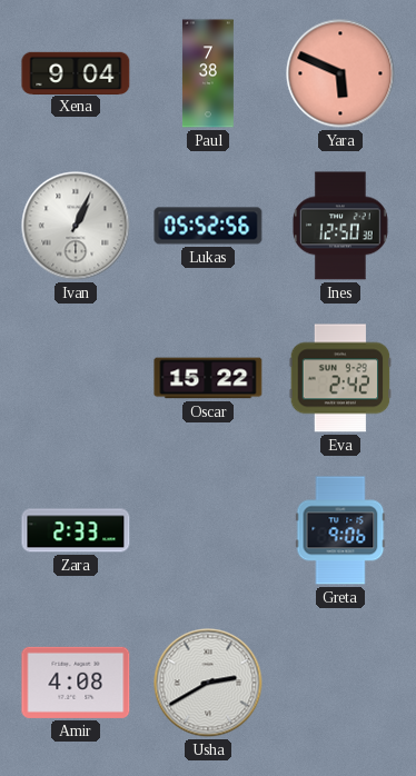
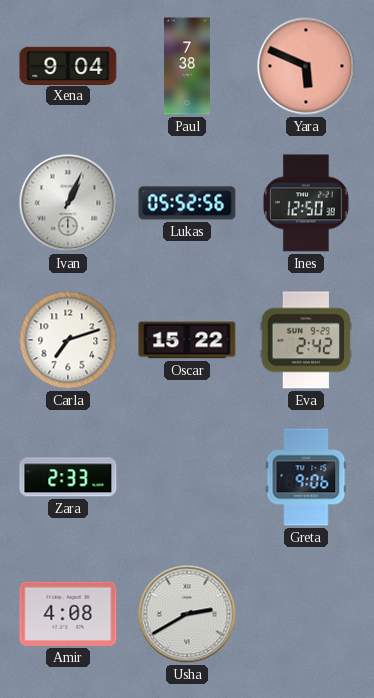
Carla: none -> 7:12 (68, 340)
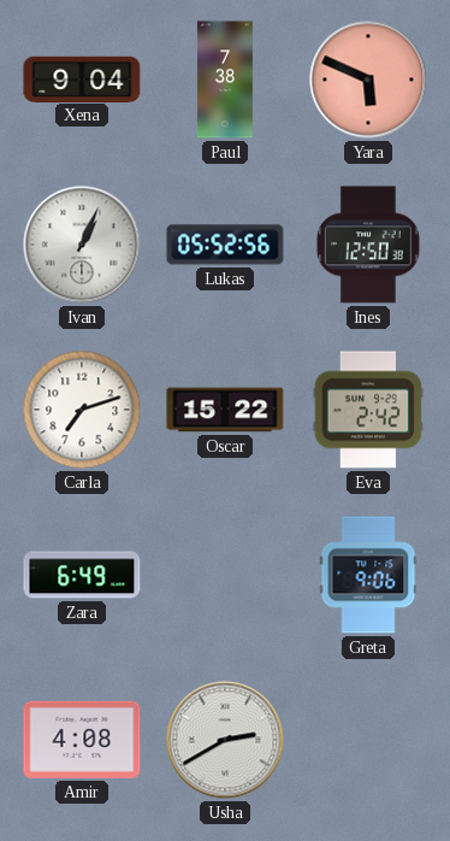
Zara: 2:33 -> 6:49 (82, 575)
